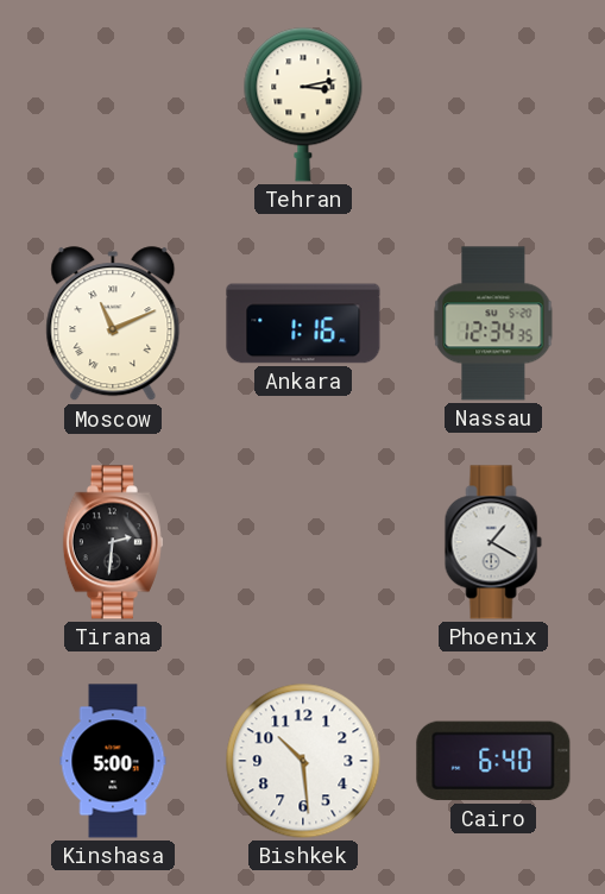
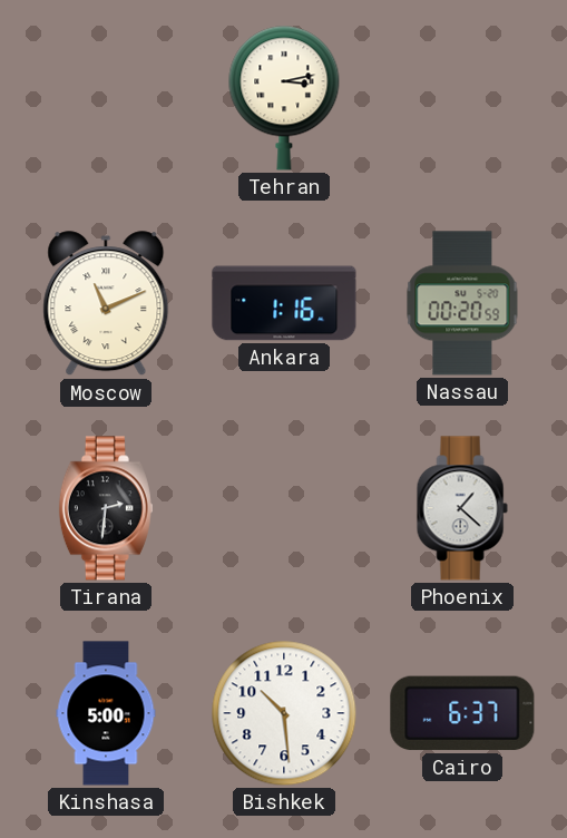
Nassau: 12:34 -> 00:20 (462, 303)
Phoenix: 1:20 -> 1:22 (462, 508)
Cairo: 6:40 -> 6:37 (462, 713)
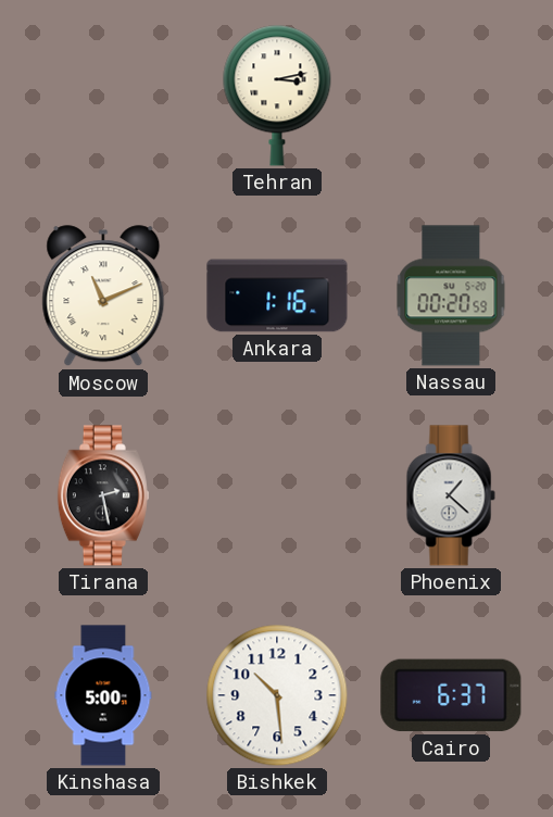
Tirana: 2:31 -> 2:28 (103, 495)
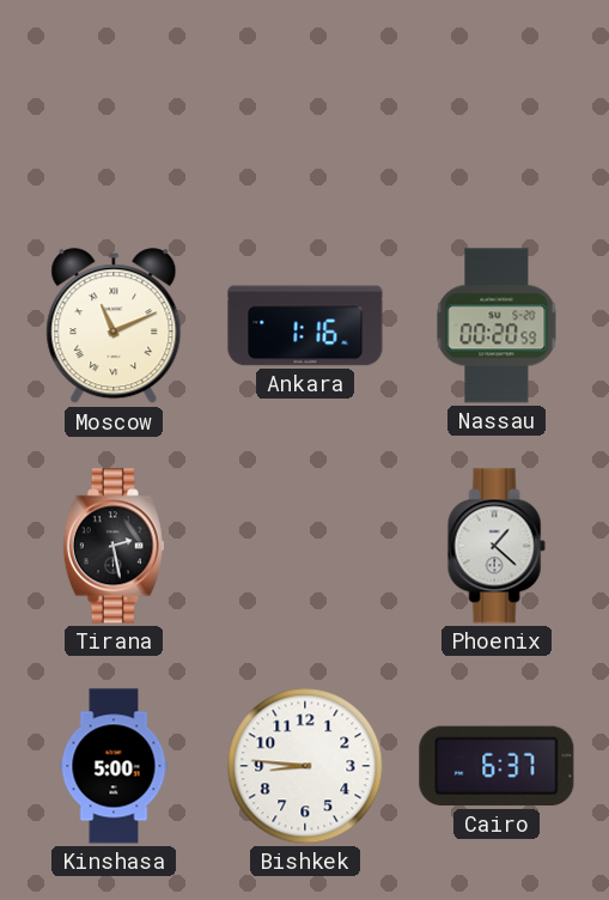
Tehran: 3:13 -> none (277, 96)
Bishkek: 10:29 -> 8:46 (305, 766)
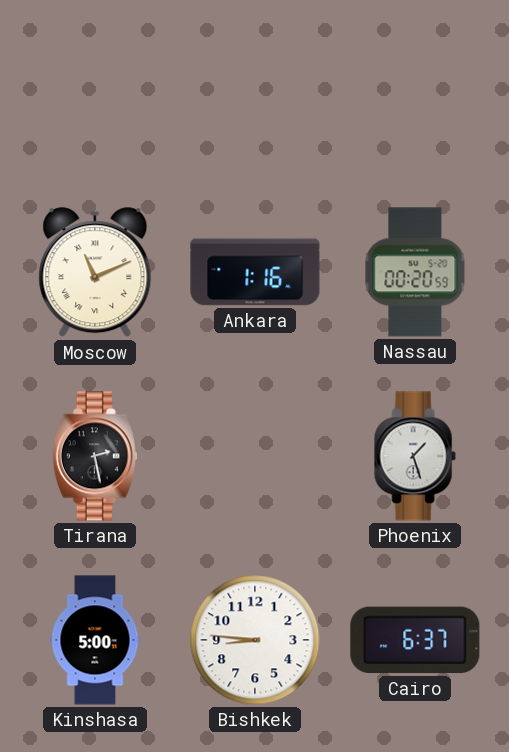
Phoenix: 1:22 -> 1:27 (415, 456)
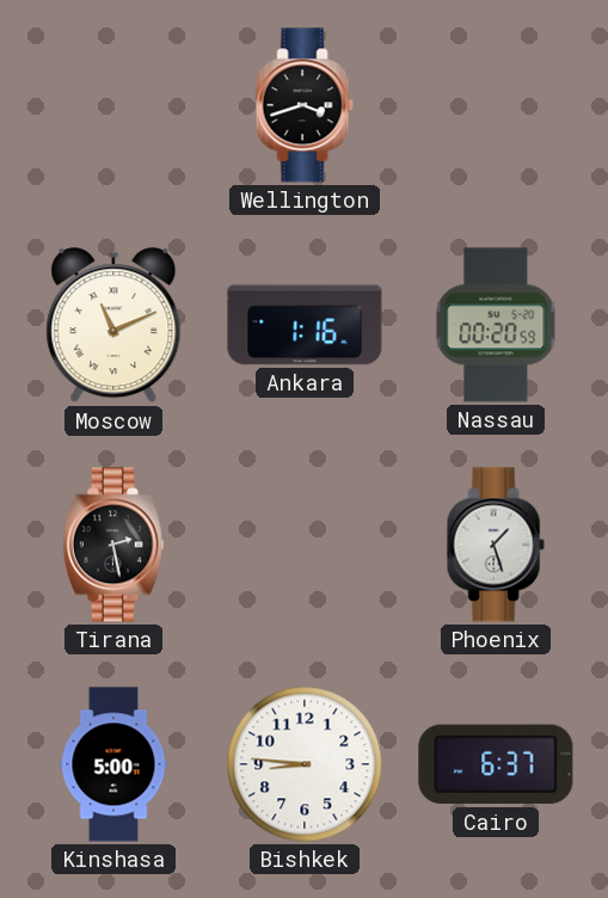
Wellington: none -> 3:42 (305, 105)
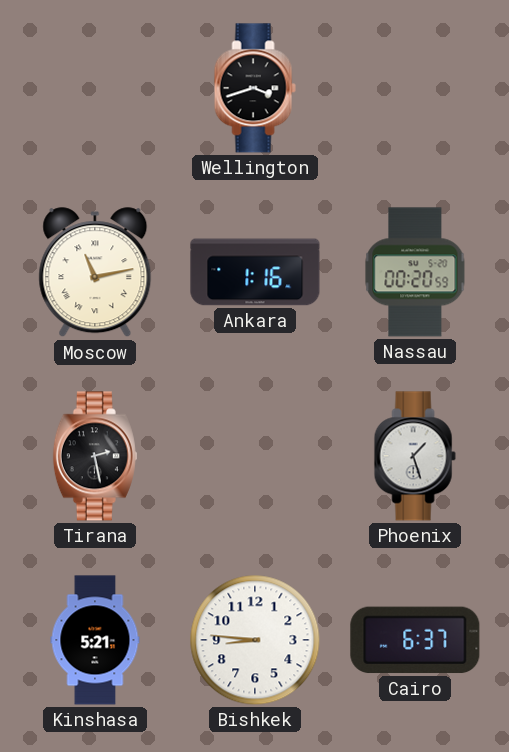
Moscow: 11:11 -> 11:13 (95, 273)
Kinshasa: 5:00 -> 5:21 (95, 640)
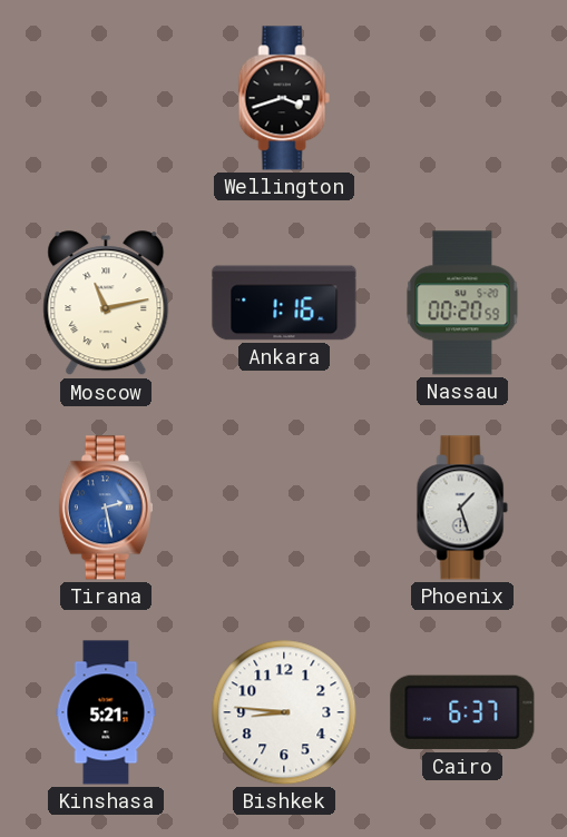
Tirana dial: black -> blue (106, 508)
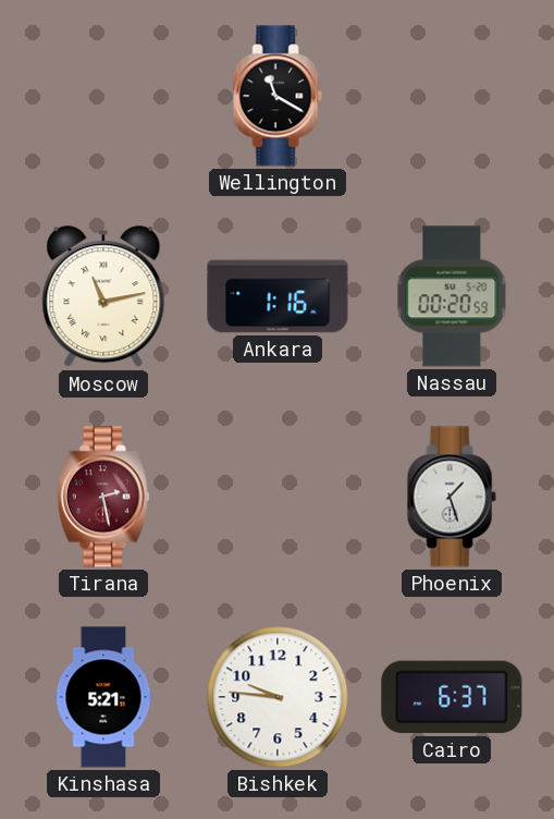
Wellington: 3:42 -> 11:20 (278, 96)
Tirana dial: blue -> burgundy (103, 497)
Bishkek: 8:46 -> 9:46 (278, 697)
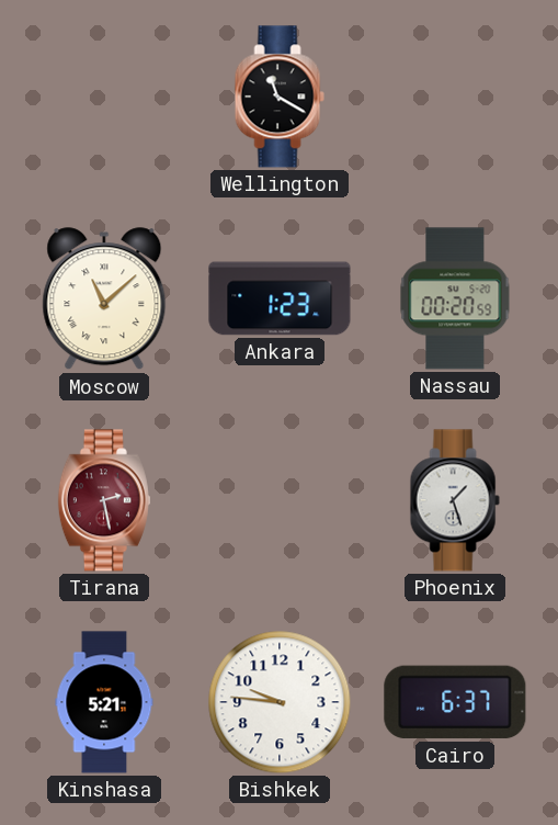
Moscow: 11:13 -> 11:08 (104, 300)
Ankara: 1:16 -> 1:23 (280, 298)
